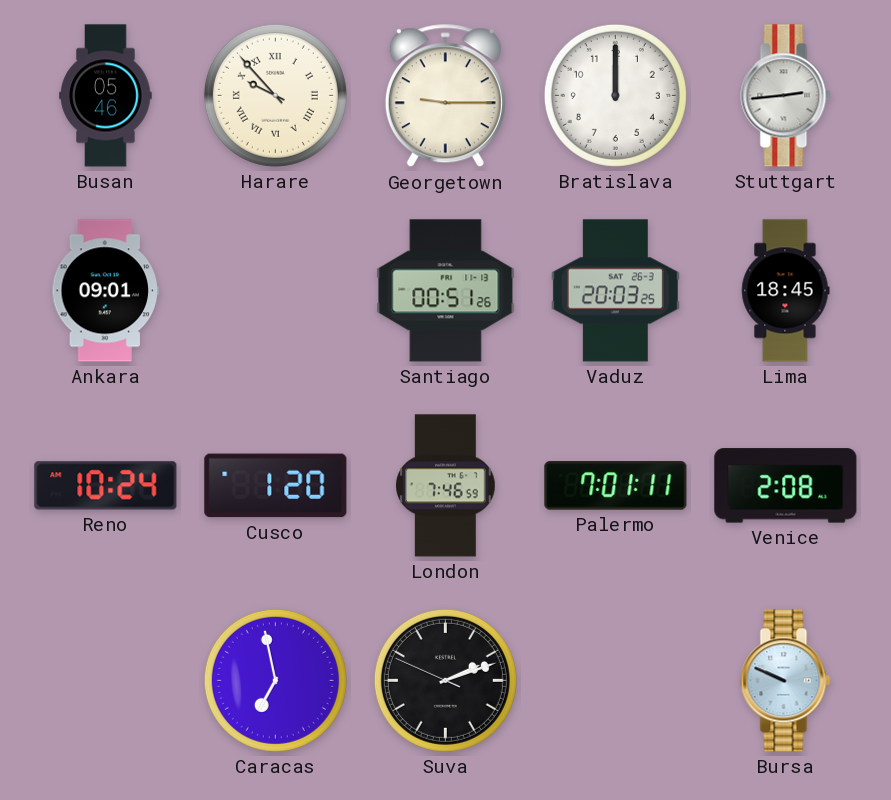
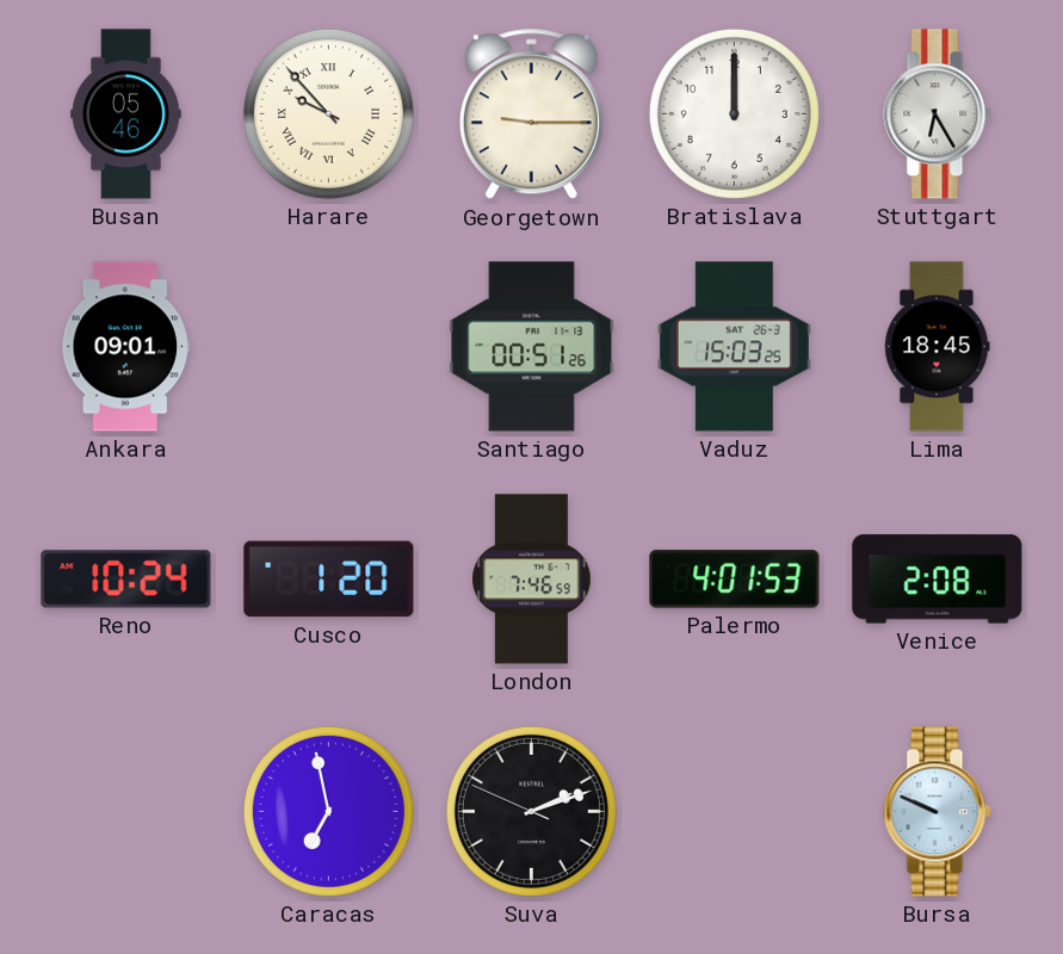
Stuttgart: 2:44 -> 6:25 (938, 114)
Vaduz: 20:03 -> 15:03 (734, 347)
Palermo: 7:01 -> 4:01 (735, 580)
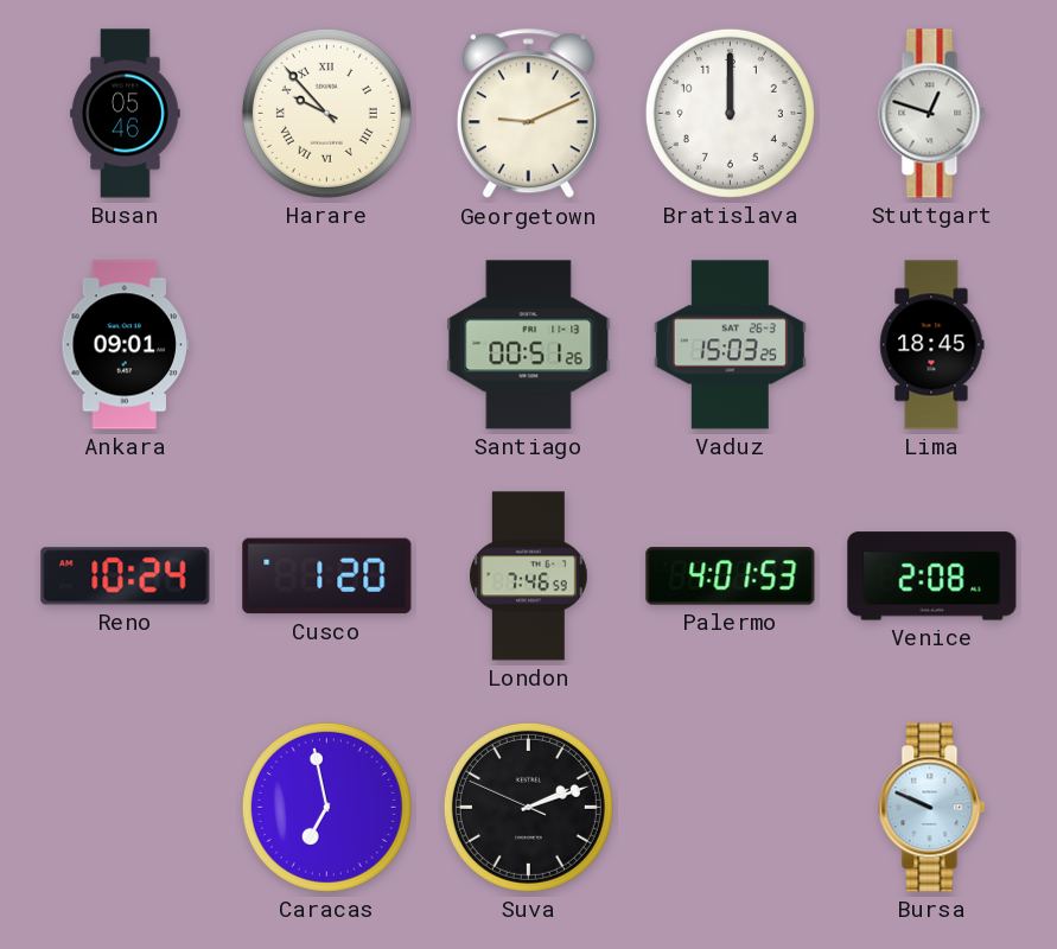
Georgetown: 9:15 -> 9:11 (528, 114)
Stuttgart: 6:25 -> 12:48 (932, 114)
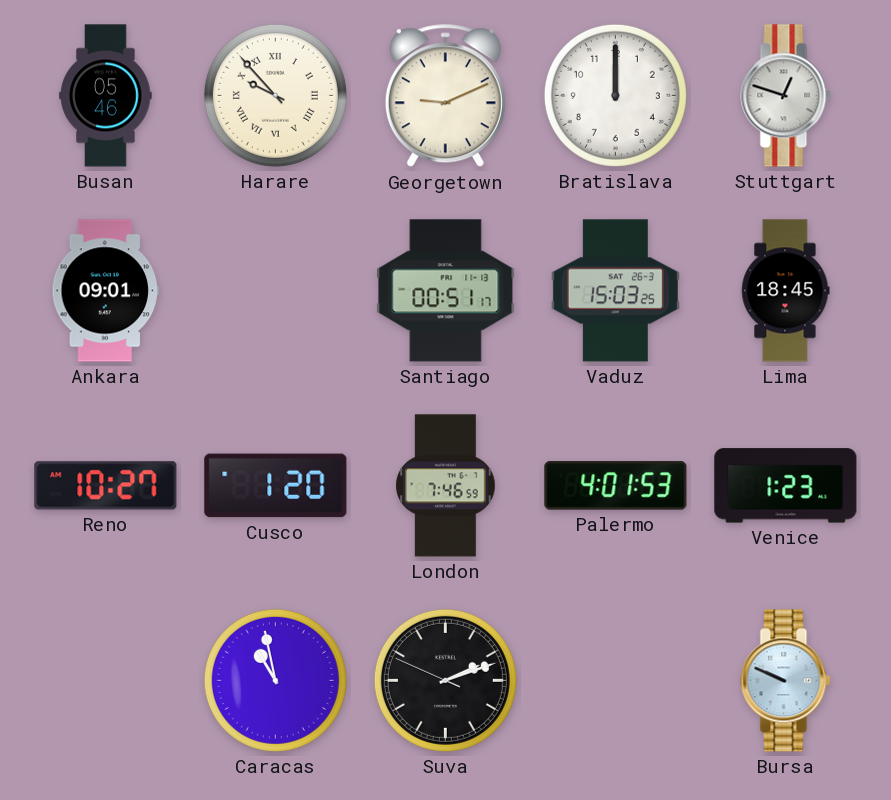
Santiago: 00:51:26 -> 00:51:17 (446, 291)
Reno: 10:24 -> 10:27 (106, 486)
Venice: 2:08 -> 1:23 (786, 486)
Caracas: 6:58 -> 10:58 (275, 680)
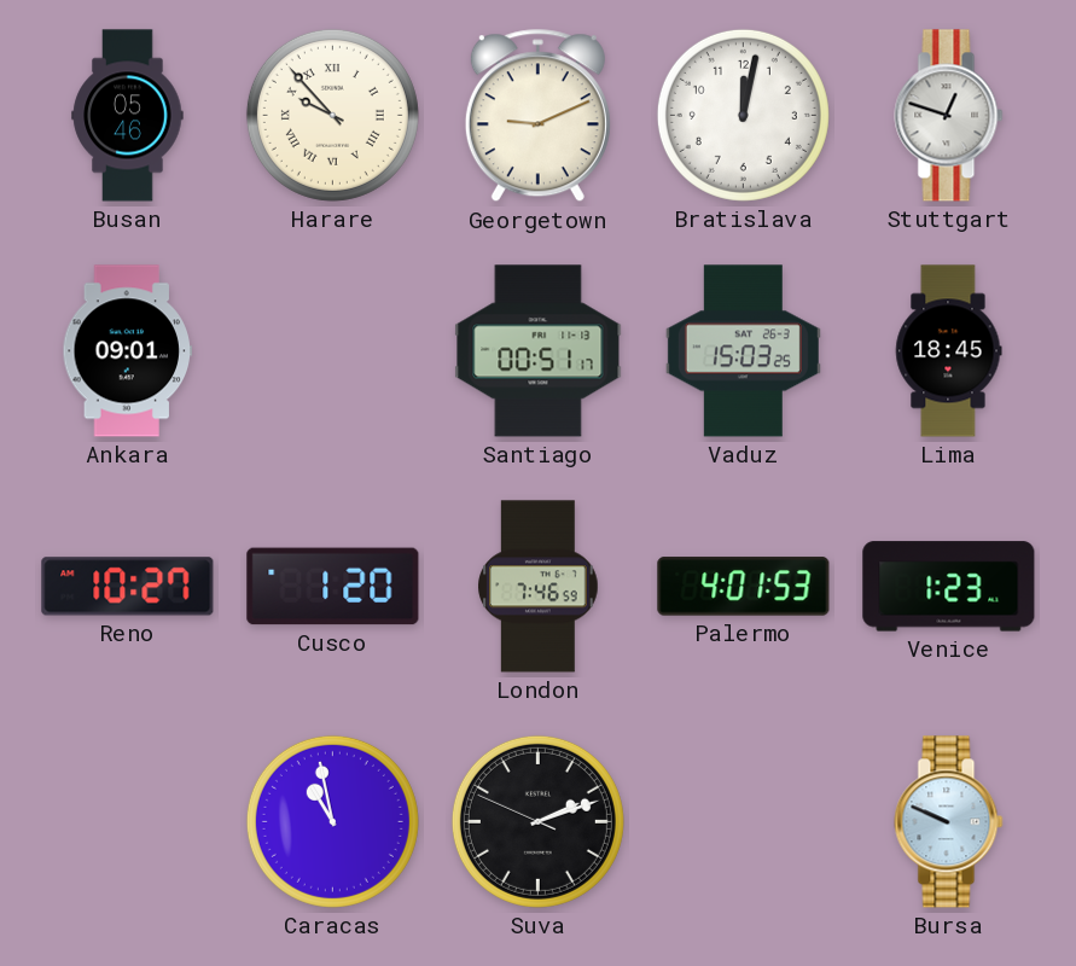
Bratislava: 12:00 -> 12:02 (743, 115)
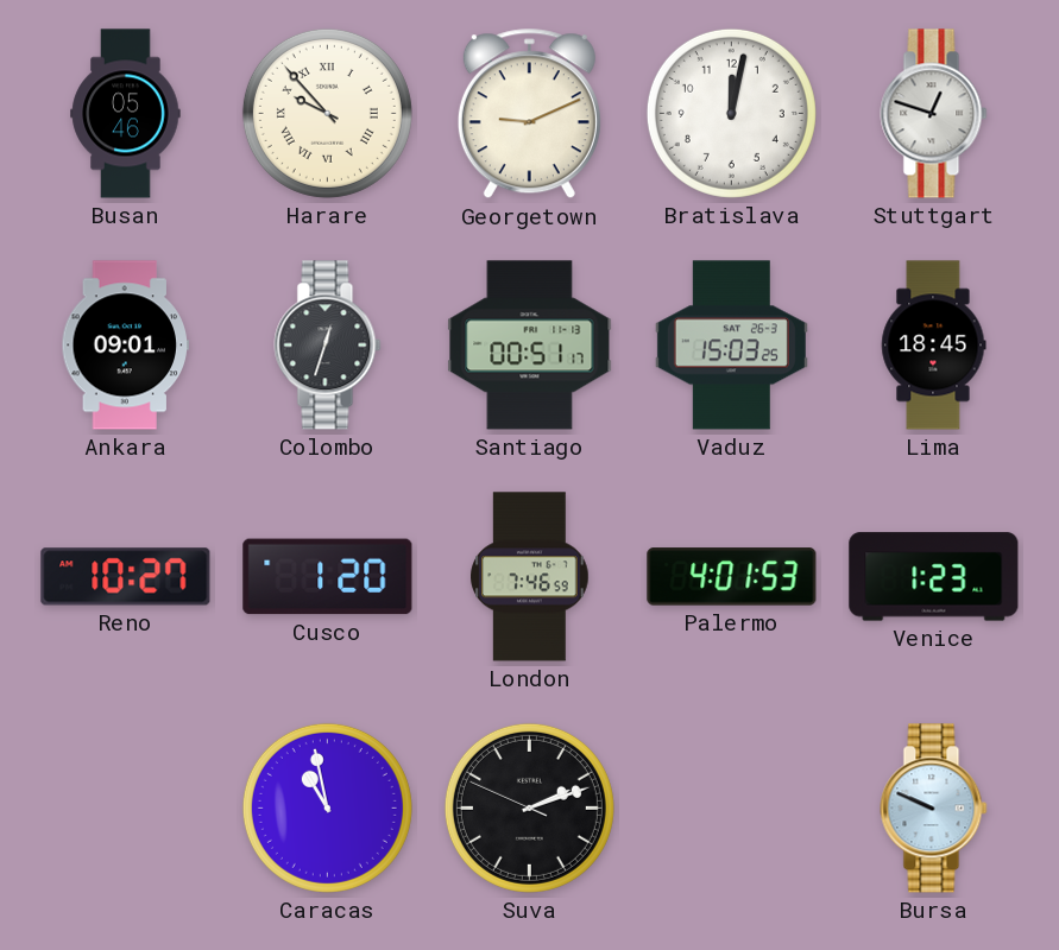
Colombo: none -> 12:33 (328, 346)
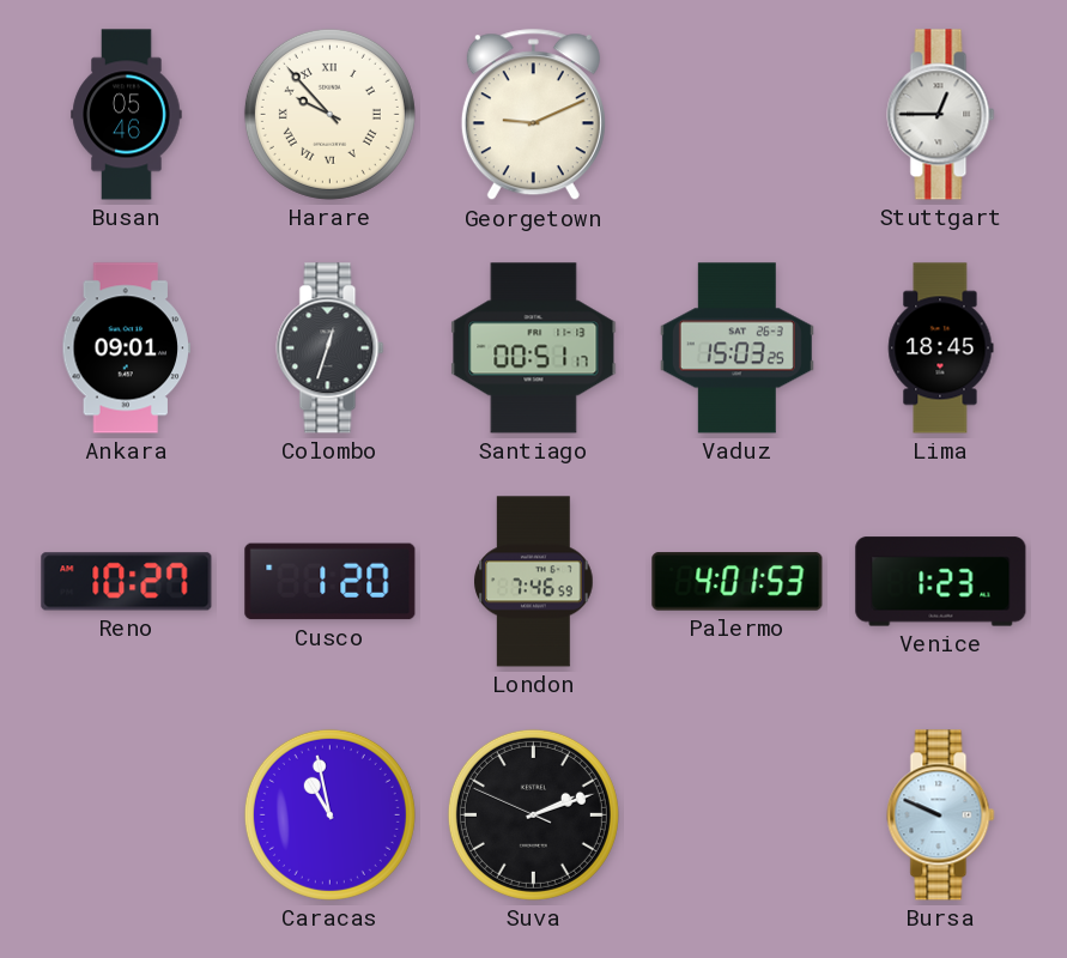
Bratislava: 12:02 -> none (731, 113)
Stuttgart: 12:48 -> 12:45 (941, 115)
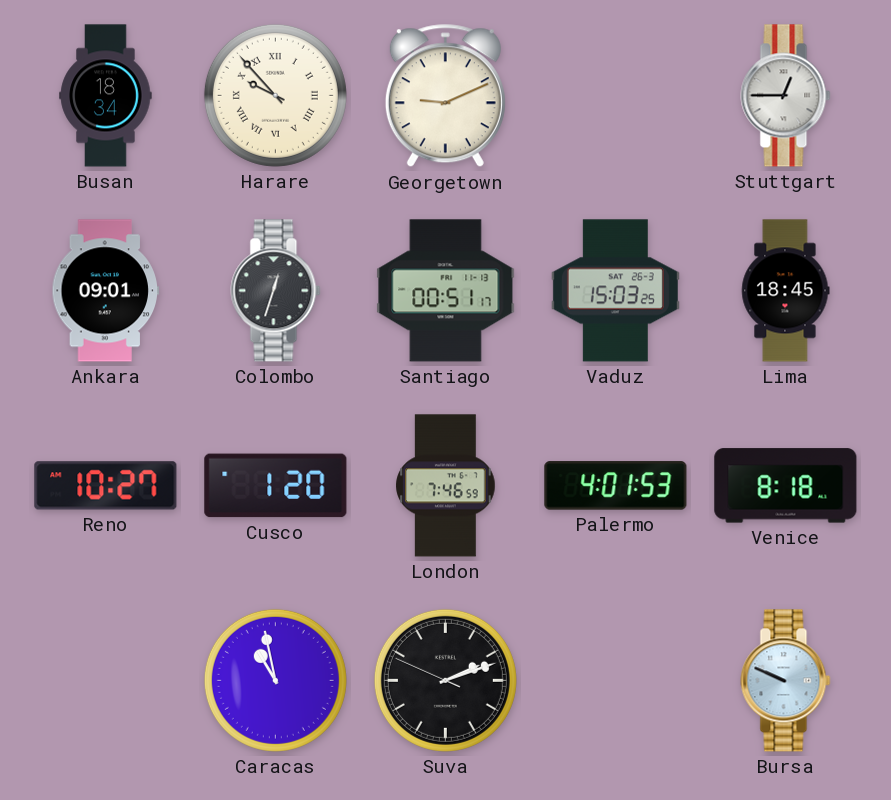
Busan: 05:46 -> 18:34 (106, 96)
Venice: 1:23 -> 8:18 (786, 486)
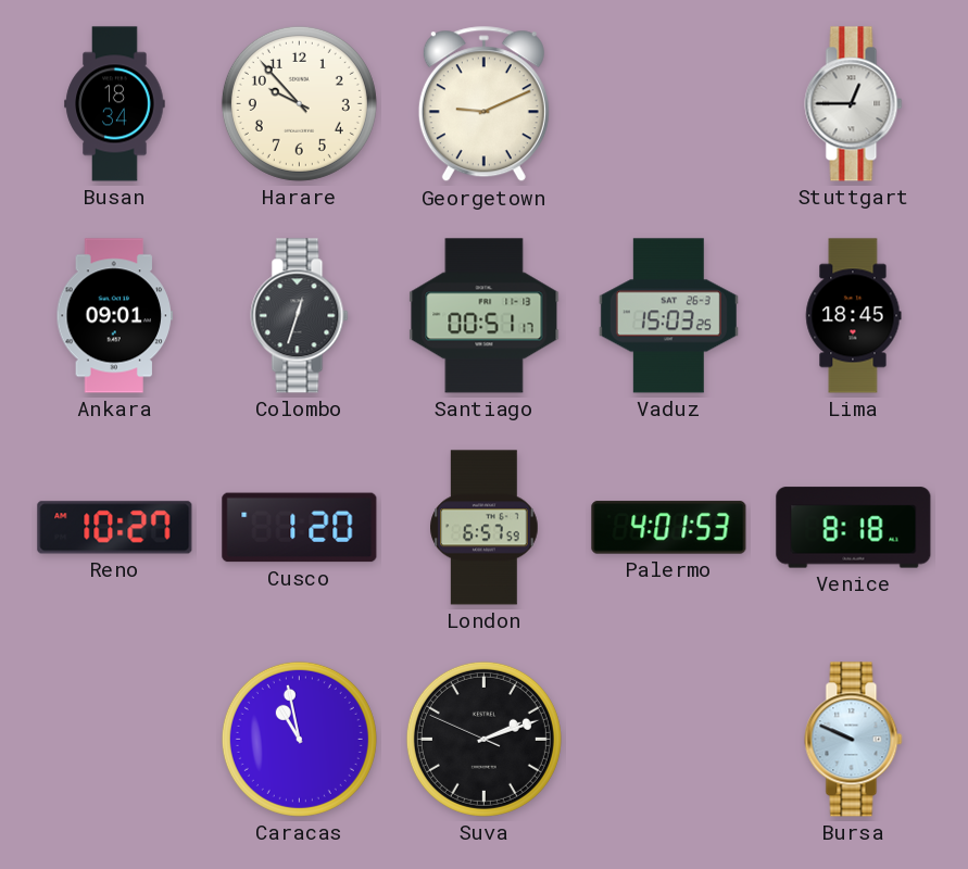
Harare numerals: Roman -> Arabic (299, 103)
London: 7:46 -> 6:57 (485, 528)
